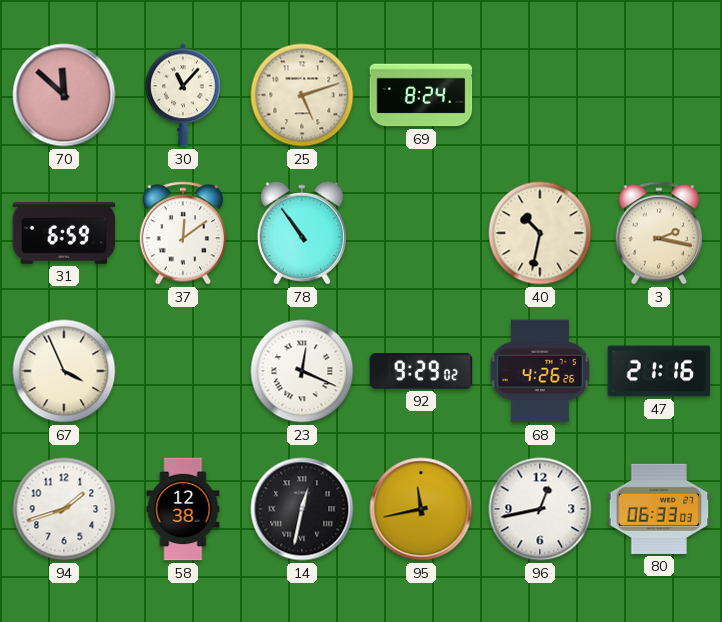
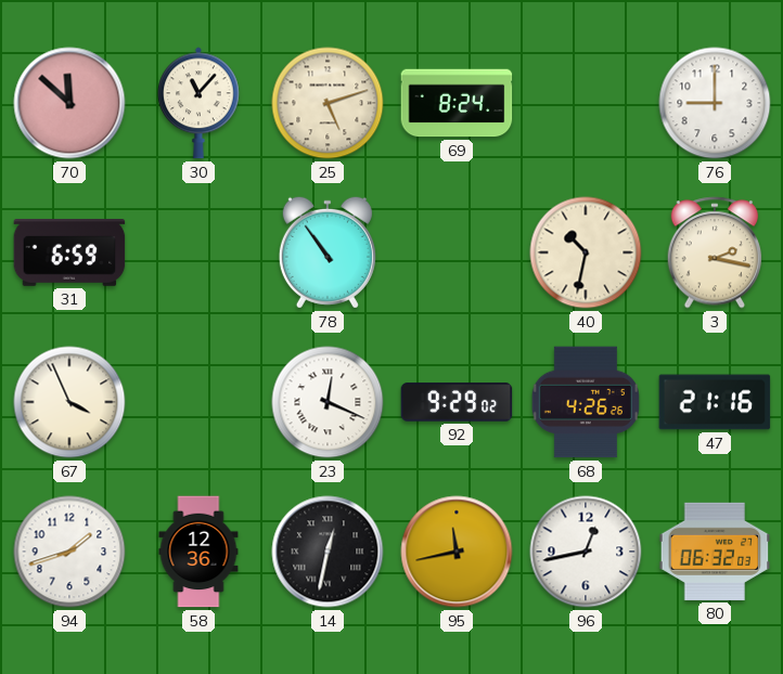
76: none -> 9:00 (715, 103)
37: 12:09 -> none (183, 233)
58: 12:38 -> 12:36 (198, 552)
80: 06:33 -> 06:32 (715, 552)
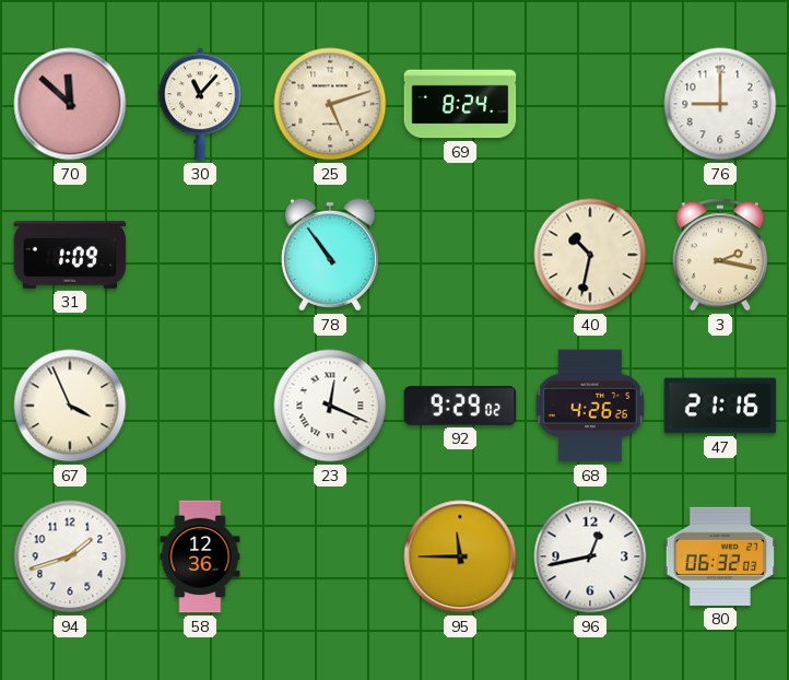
31: 6:59 -> 1:09 (70, 256)
14: 12:32 -> none (328, 552)
95: 11:43 -> 11:45 (460, 556)
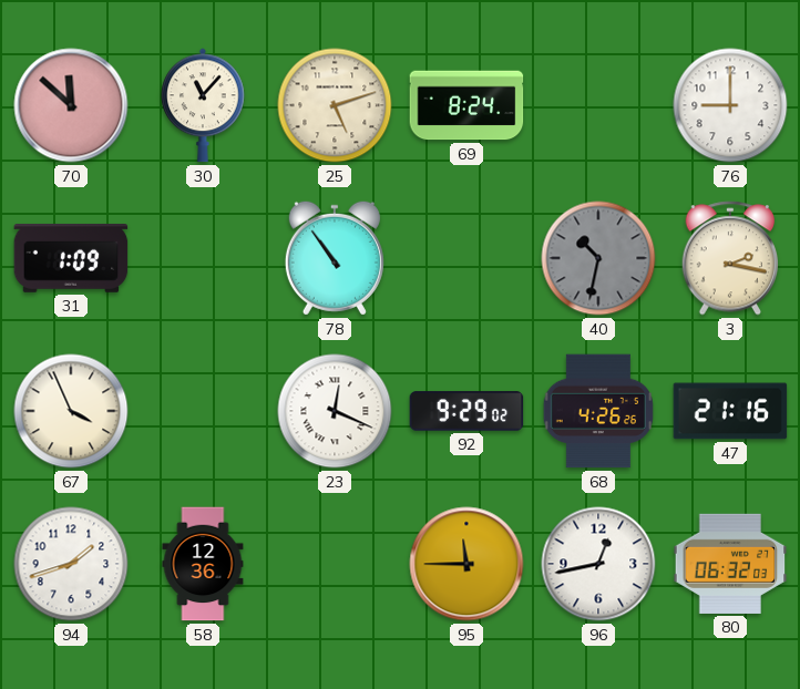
40 dial: cream -> grey (598, 258)
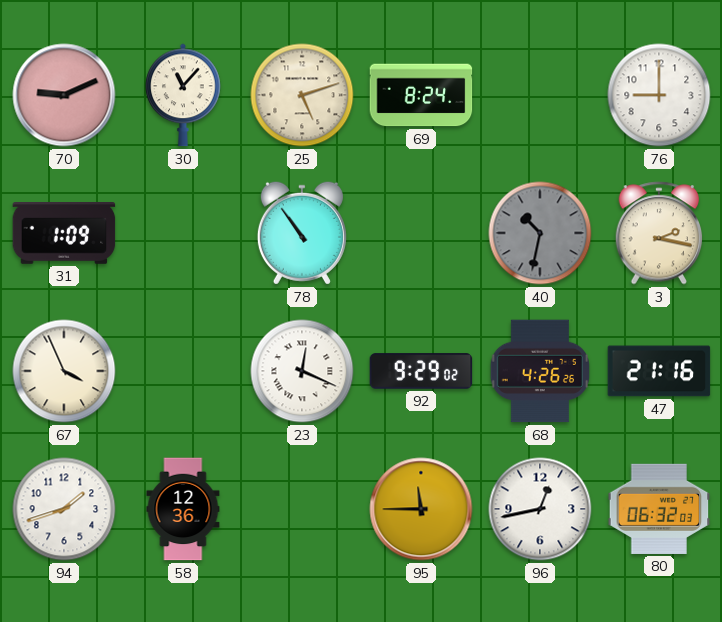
70: 11:52 -> 9:11 (64, 95)
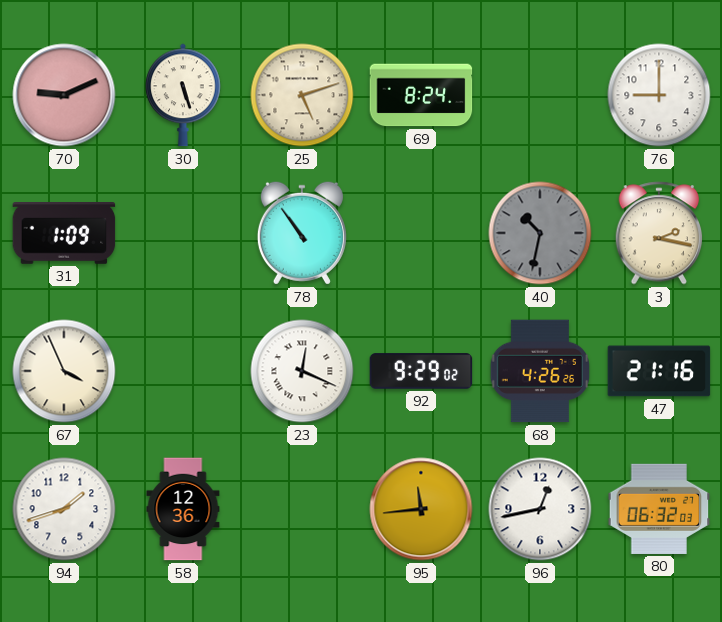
30: 11:07 -> 5:27 (183, 95)
95: 11:45 -> 11:44 (421, 509)
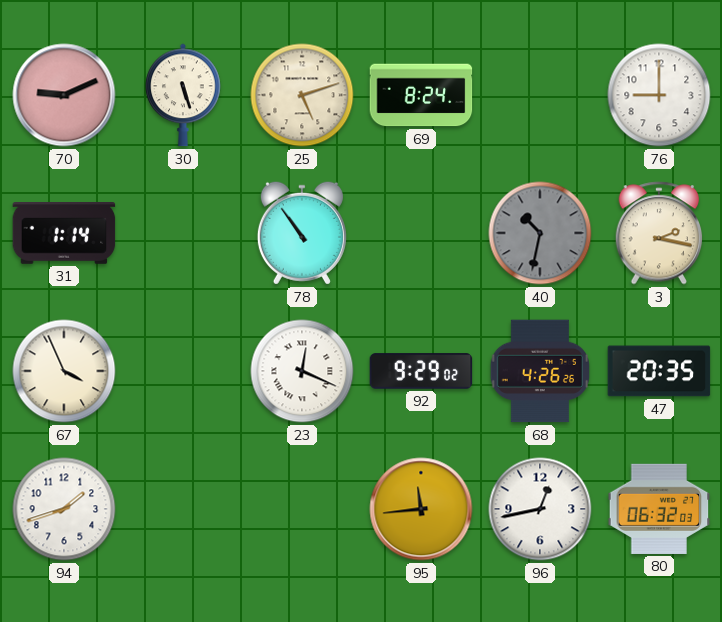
31: 1:09 -> 1:14 (64, 234)
47: 21:16 -> 20:35 (659, 371)
58: 12:36 -> none (183, 509)
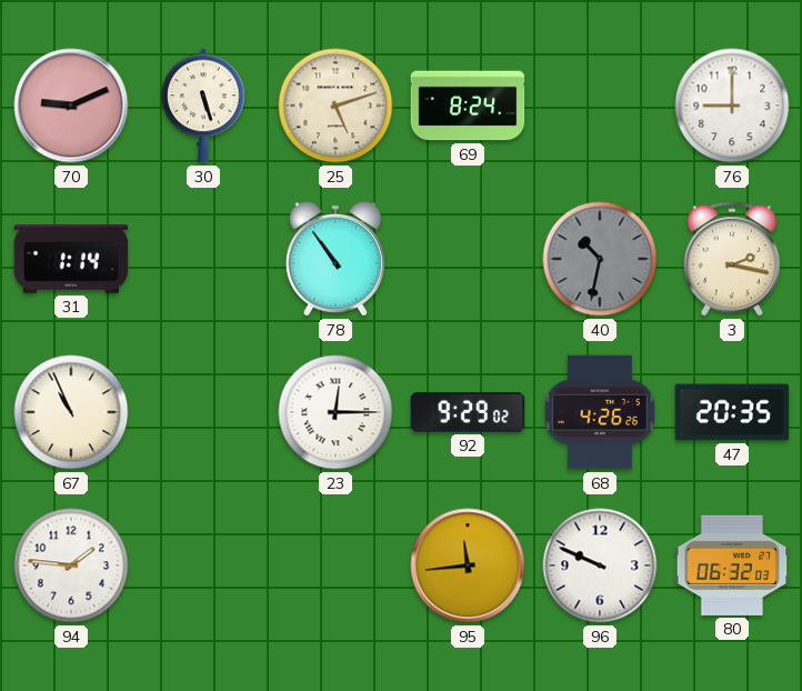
67: 3:56 -> 10:56 (71, 412)
23: 12:19 -> 12:15 (335, 412)
94: 1:42 -> 1:46 (71, 565)
96: 12:43 -> 9:49 (600, 565)
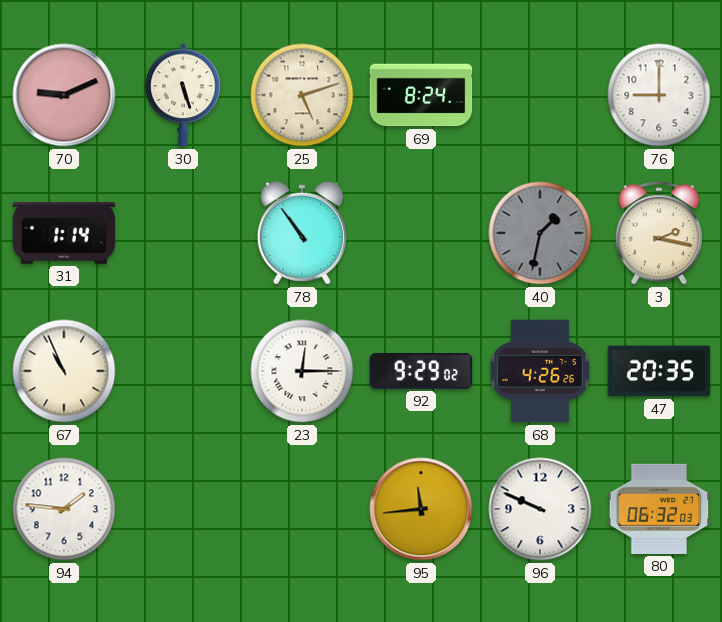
40: 10:32 -> 1:32 (540, 233)
